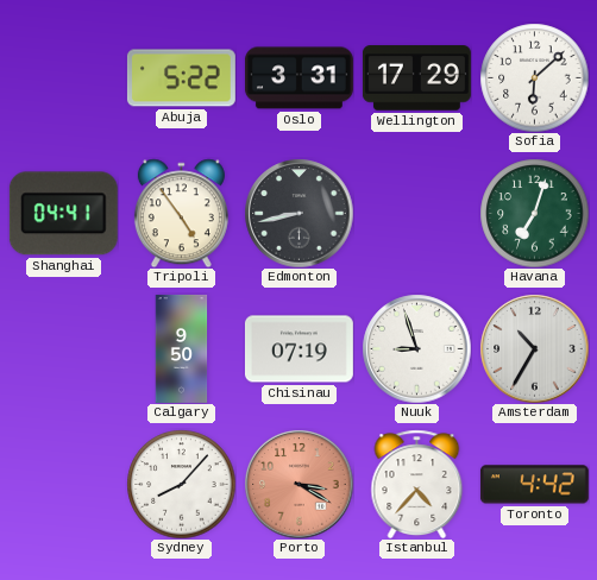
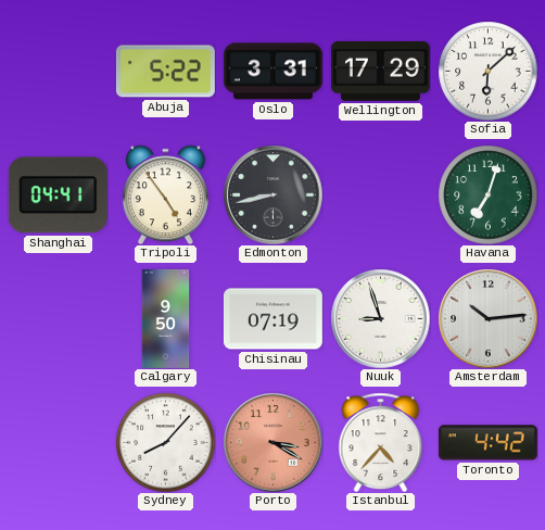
Amsterdam: 10:35 -> 10:14 (487, 318)
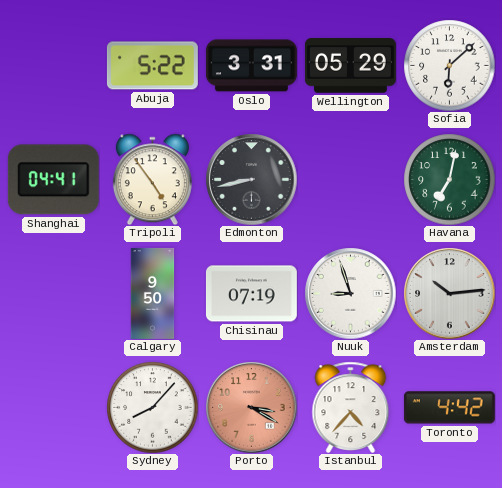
Wellington: 17:29 -> 05:29 (350, 66)
Havana: 7:03 -> 7:02 (449, 179)
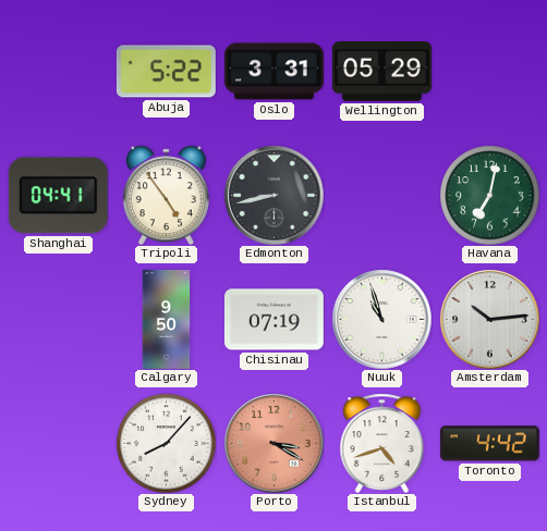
Sofia: 6:08 -> none (449, 65)
Nuuk: 8:57 -> 10:57 (381, 319)
Istanbul: 4:37 -> 4:42 (382, 443)
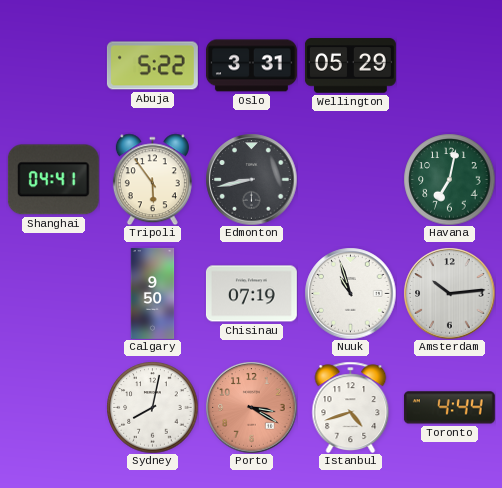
Tripoli: 4:54 -> 5:54 (152, 179)
Sydney: 8:07 -> 8:02 (152, 407)
Toronto: 4:42 -> 4:44 (449, 408)
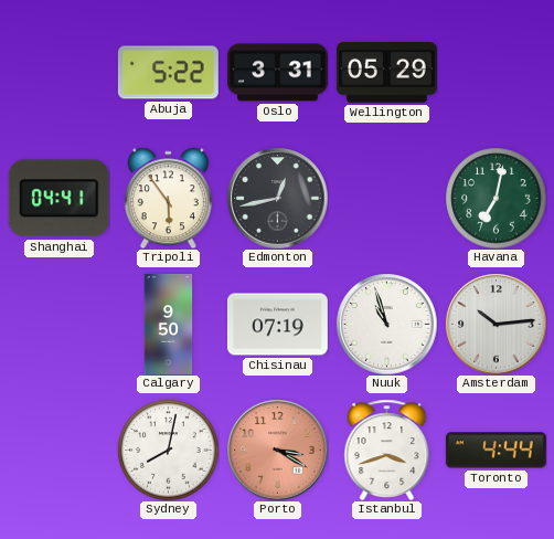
Edmonton: 8:43 -> 12:43 (277, 198)
Istanbul: 4:42 -> 3:42 (387, 450)
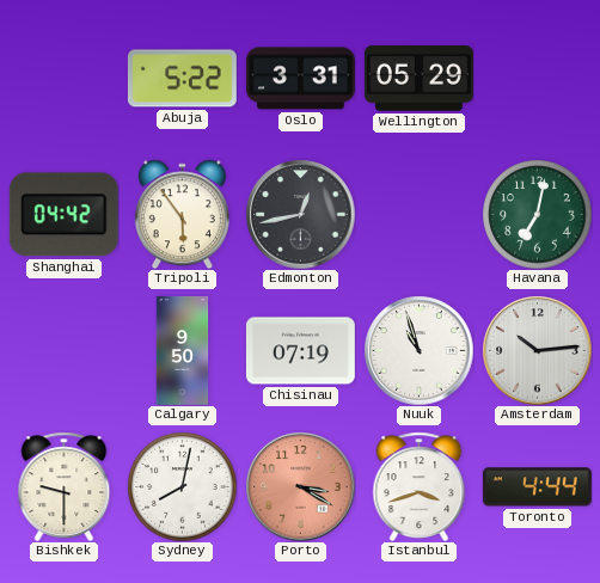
Shanghai: 04:41 -> 04:42 (63, 215)
Bishkek: none -> 9:30 (65, 486)
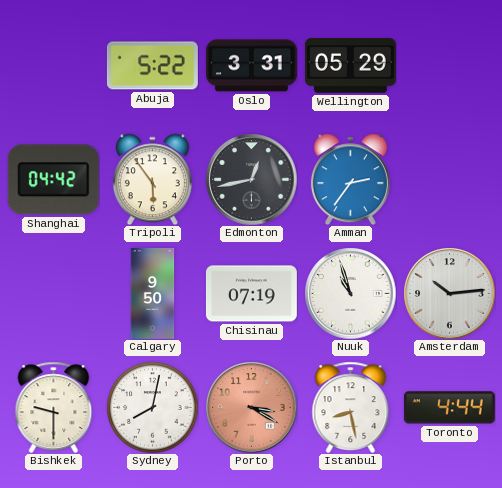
Amman: none -> 2:36 (350, 179)
Havana: 7:02 -> none (537, 214)
Istanbul: 3:42 -> 8:28 (351, 407)
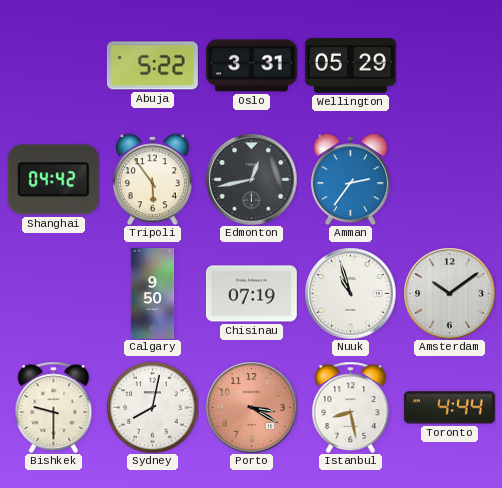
Amsterdam: 10:14 -> 10:09 (449, 293)
